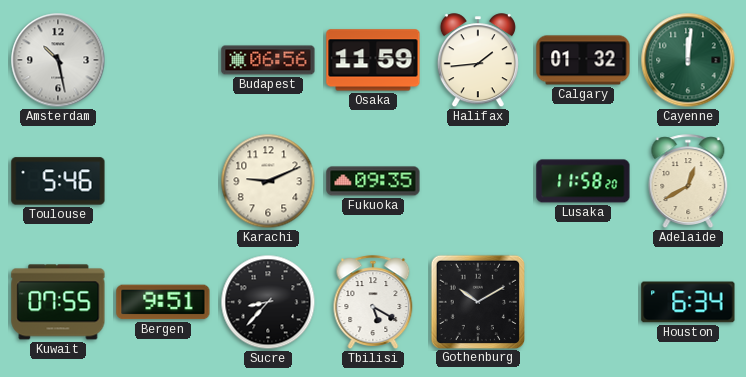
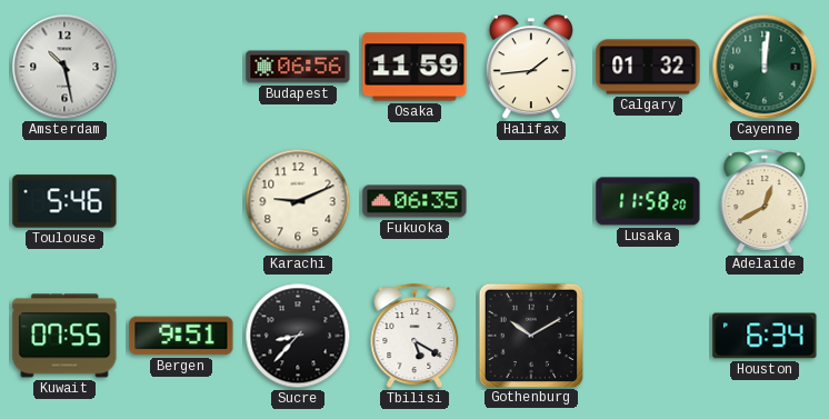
Fukuoka: 09:35 -> 06:35 (414, 201)
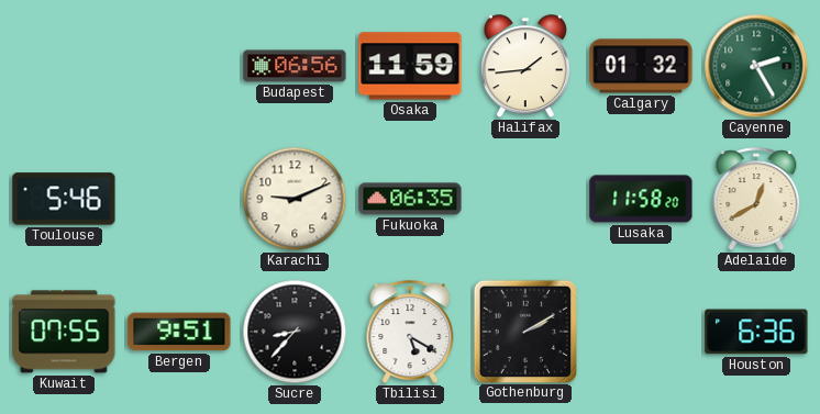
Amsterdam: 10:28 -> none (64, 67)
Cayenne: 12:01 -> 2:25 (756, 66)
Gothenburg: 10:10 -> 2:10 (524, 331)
Houston: 6:34 -> 6:36 (756, 332)
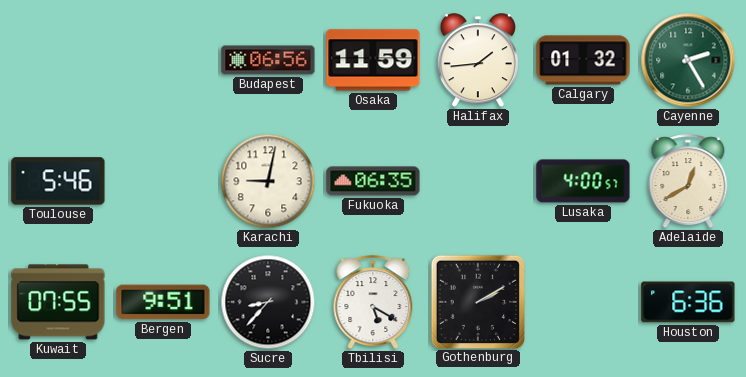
Karachi: 9:11 -> 9:02 (268, 181)
Lusaka: 11:58 -> 4:00 (583, 181)
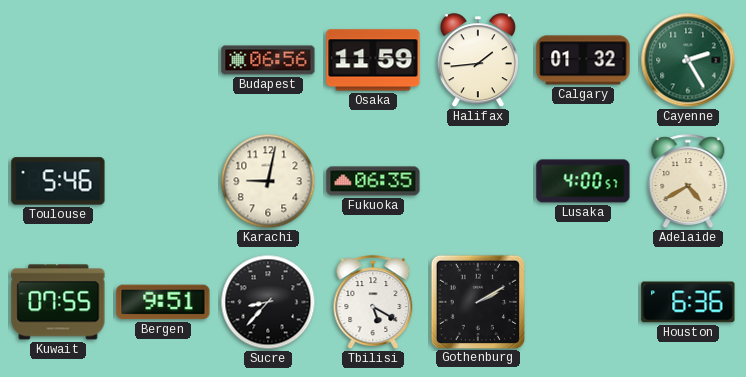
Adelaide: 12:40 -> 4:40 (688, 181)
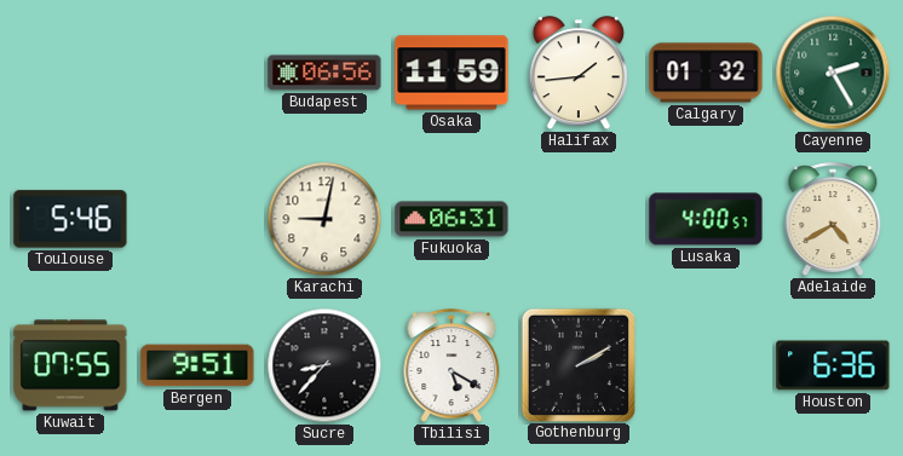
Fukuoka: 06:35 -> 06:31 (451, 219)
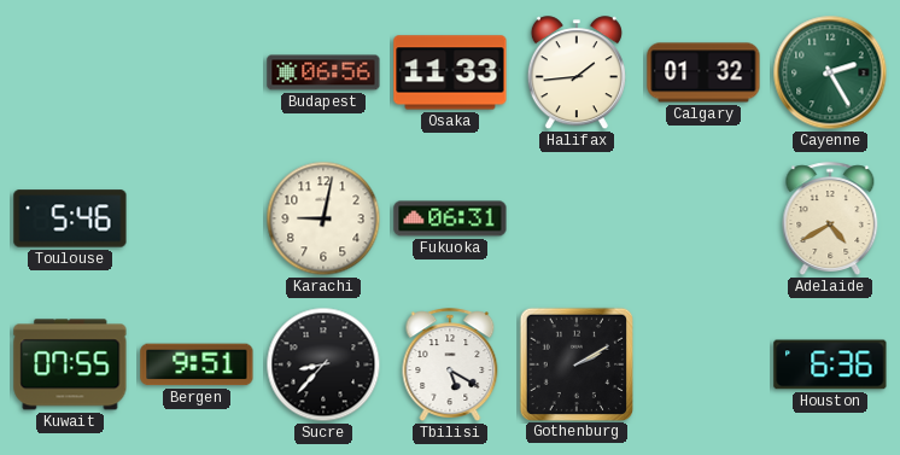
Osaka: 11:59 -> 11:33 (450, 72)
Lusaka: 4:00 -> none (706, 219)
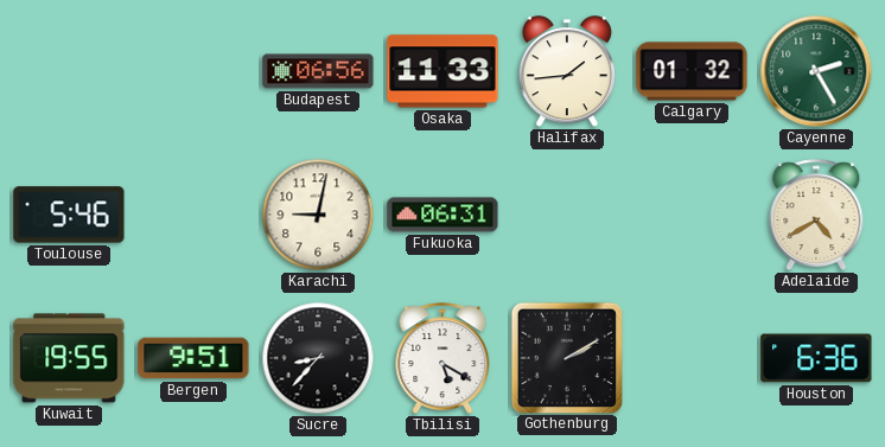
Kuwait: 07:55 -> 19:55 (69, 358)
